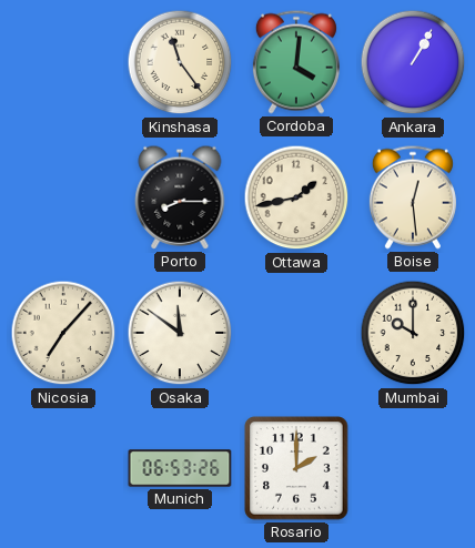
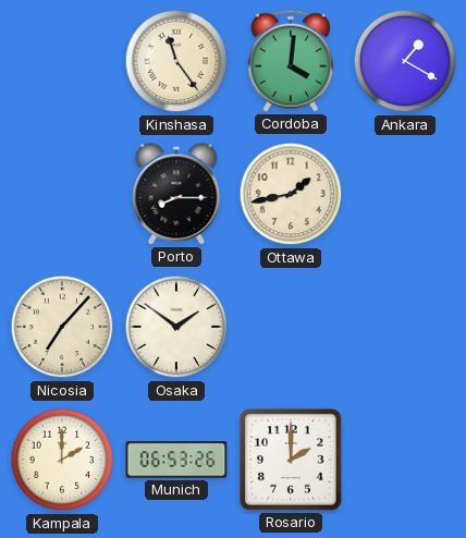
Ankara: 1:05 -> 1:20 (405, 61)
Boise: 12:29 -> none (413, 197)
Osaka: 11:51 -> 1:51 (176, 327)
Mumbai: 10:00 -> none (413, 333)
Kampala: none -> 2:00 (62, 460)
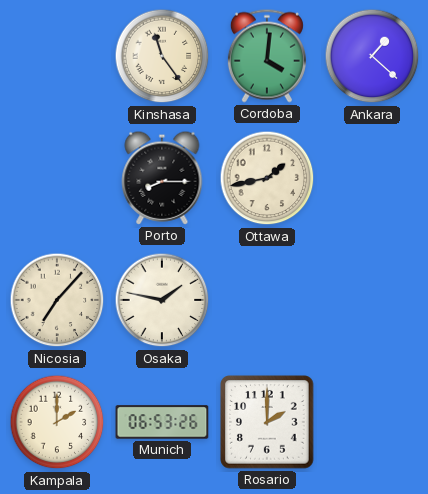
Ankara: 1:20 -> 1:22 (372, 56)
Osaka: 1:51 -> 1:47 (162, 300)
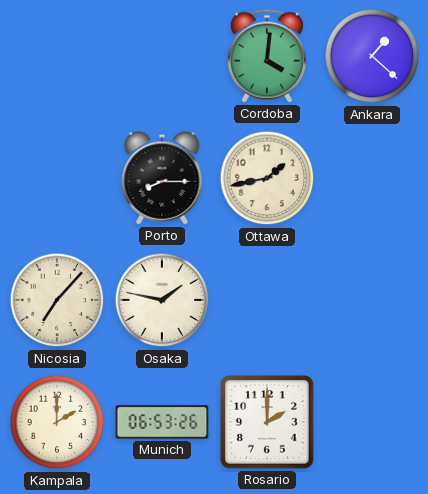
Kinshasa: 11:24 -> none (162, 56)
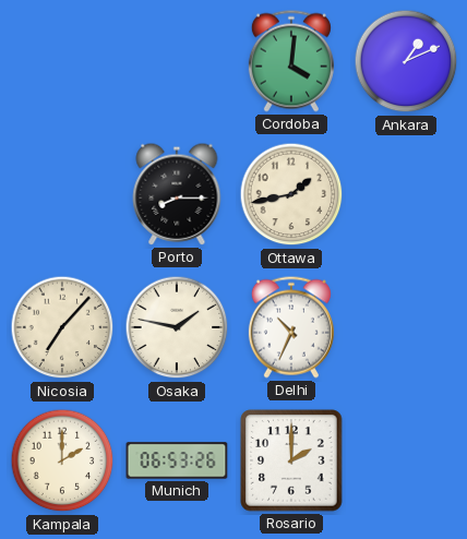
Ankara: 1:22 -> 1:11 (406, 61)
Delhi: none -> 10:34 (291, 327)
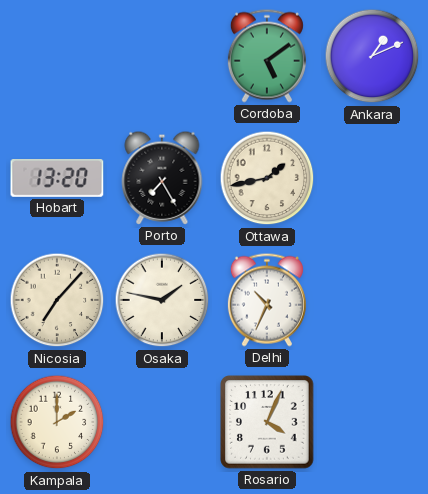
Cordoba: 4:01 -> 5:09 (267, 56)
Hobart: none -> 13:20 (57, 179)
Porto: 8:15 -> 7:25 (162, 178)
Munich: 06:53 -> none (177, 460)
Rosario: 2:00 -> 4:04 (267, 422)
